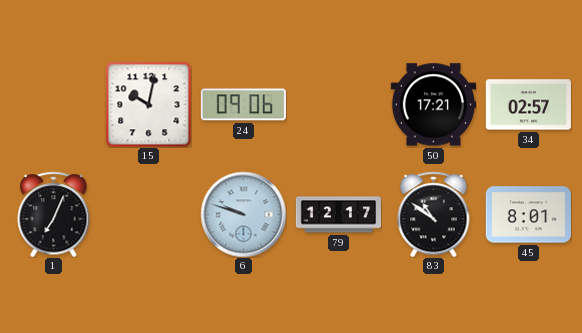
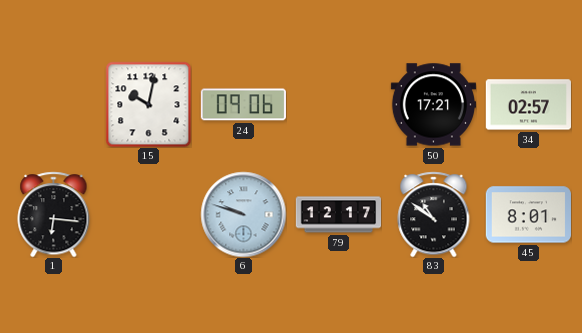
1: 7:04 -> 6:16 (54, 214)
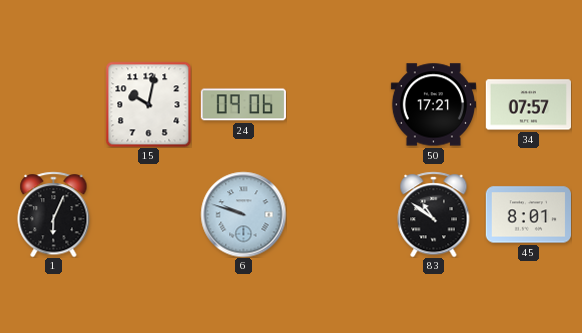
34: 02:57 -> 07:57 (528, 105)
1: 6:16 -> 6:04 (54, 214)
79: 12:17 -> none (338, 215)
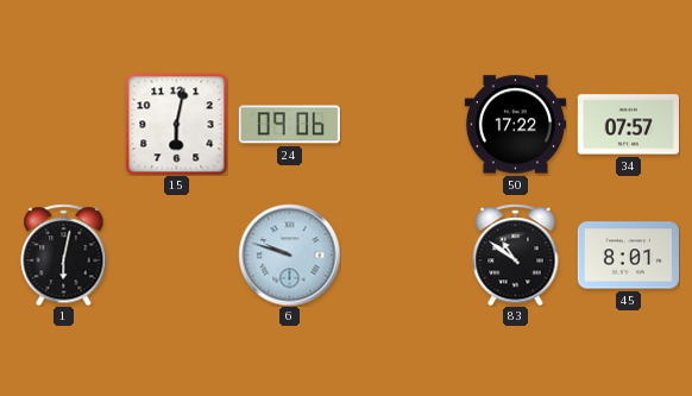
15: 10:02 -> 6:02 (176, 124)
50: 17:21 -> 17:22 (515, 125)
1: 6:04 -> 6:02 (64, 254)
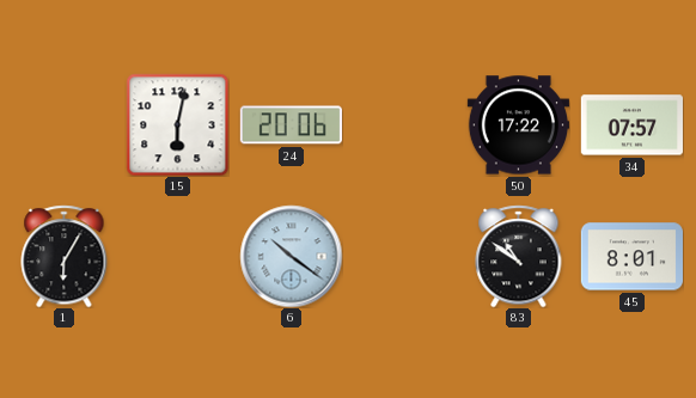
24: 09:06 -> 20:06 (291, 125)
1: 6:02 -> 6:05 (65, 256)
6: 9:48 -> 10:21 (291, 256)
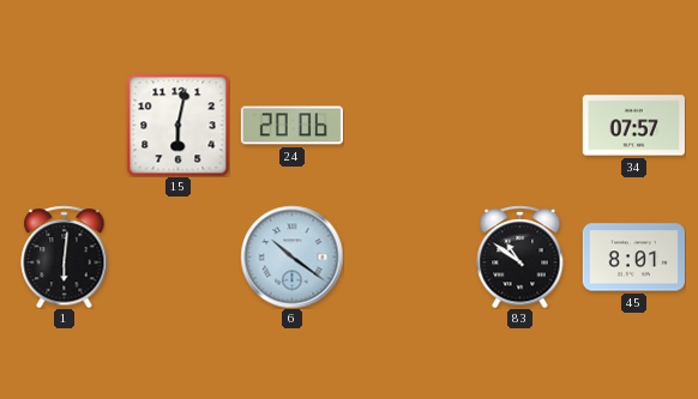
50: 17:22 -> none (518, 125)
1: 6:05 -> 6:01 (65, 256)
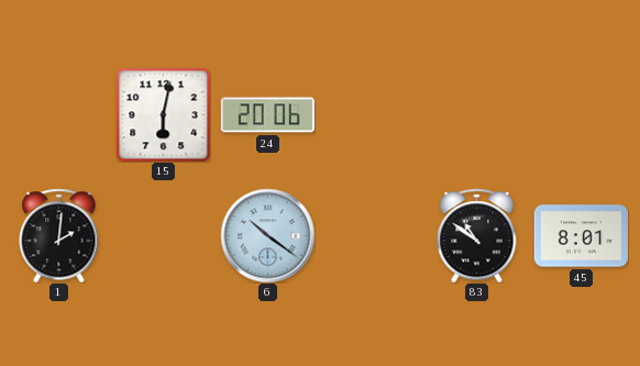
34: 07:57 -> none (633, 126)
1: 6:01 -> 2:01 (59, 235)
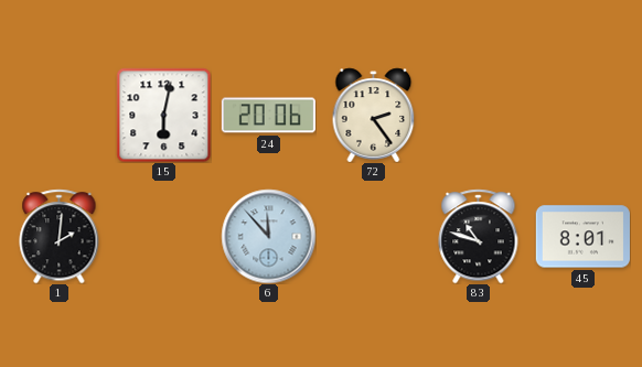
72: none -> 2:24 (374, 115)
6: 10:21 -> 11:53 (268, 236)
83: 10:51 -> 10:48 (479, 236)
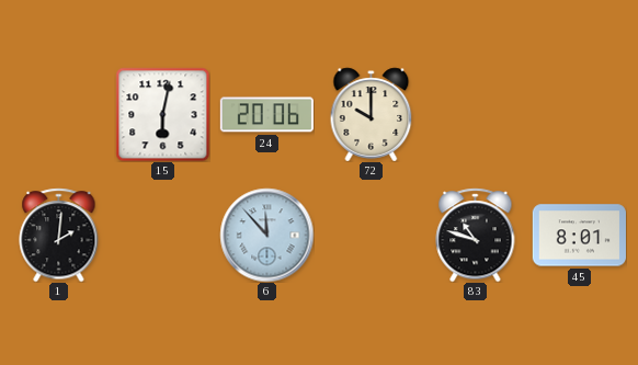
72: 2:24 -> 10:00 (372, 114)
